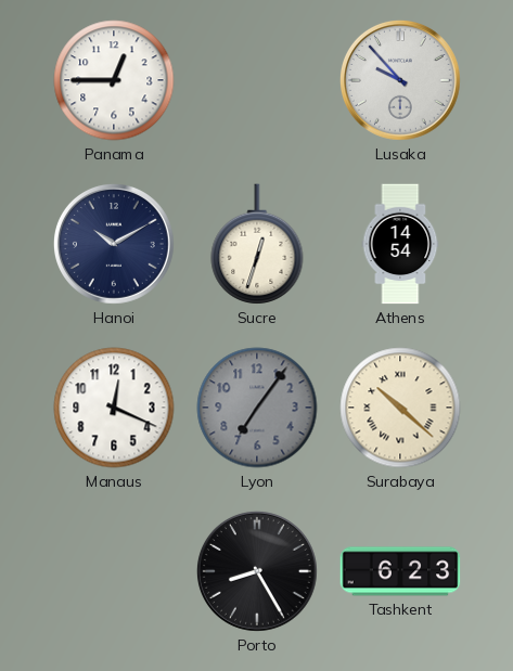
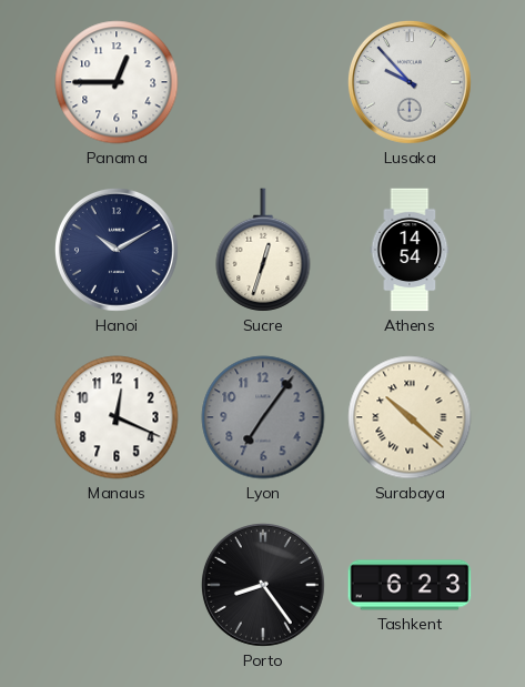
Porto: 8:25 -> 8:24 (263, 585)
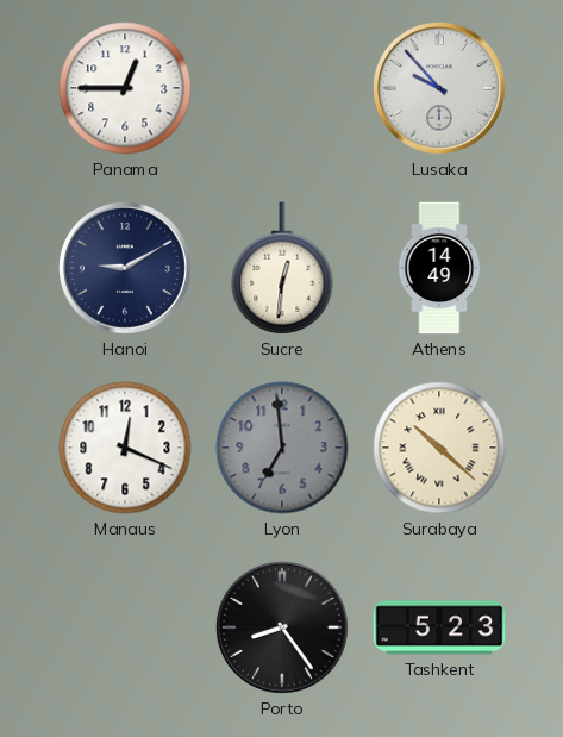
Hanoi: 10:10 -> 9:10 (125, 268)
Sucre: 12:33 -> 12:31 (282, 268)
Athens: 14:54 -> 14:49 (439, 268)
Lyon: 7:06 -> 6:59 (282, 448)
Tashkent: 6:23 -> 5:23 (439, 627)
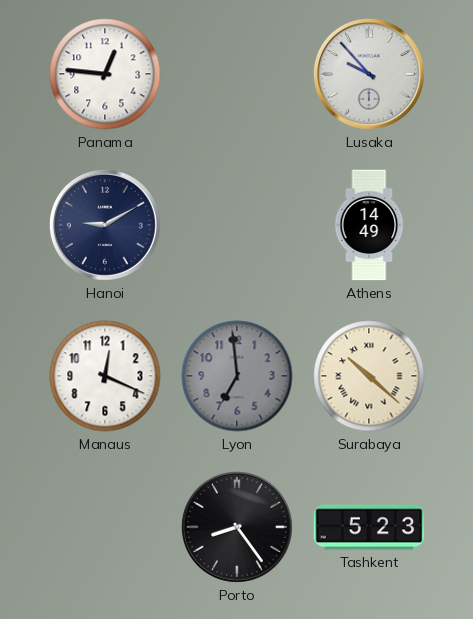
Panama: 12:45 -> 12:46 (105, 74)
Sucre: 12:31 -> none (282, 268)
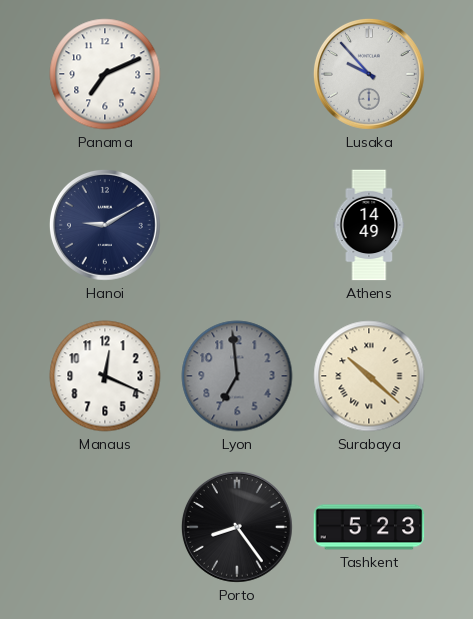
Panama: 12:46 -> 7:11 (105, 74)
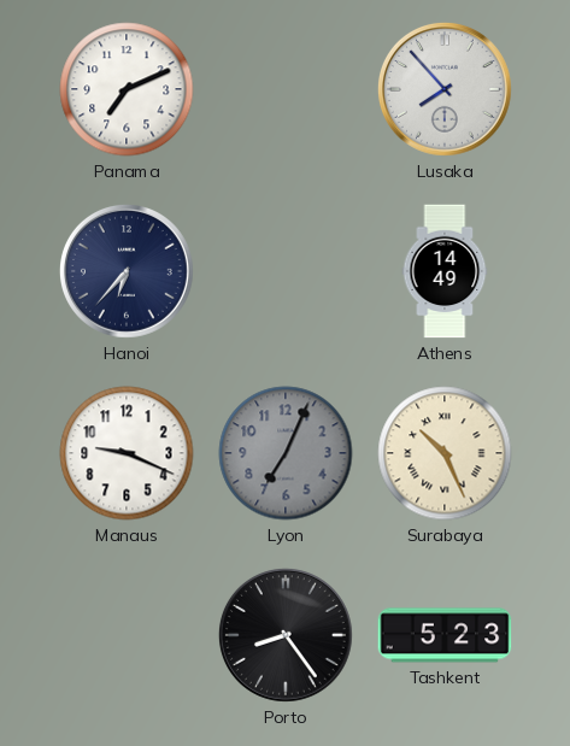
Lusaka: 9:53 -> 7:53 (445, 89)
Hanoi: 9:10 -> 6:37 (127, 271)
Manaus: 12:19 -> 9:19 (127, 453)
Lyon: 6:59 -> 7:04 (286, 453)
Surabaya: 10:22 -> 10:26 (445, 453)
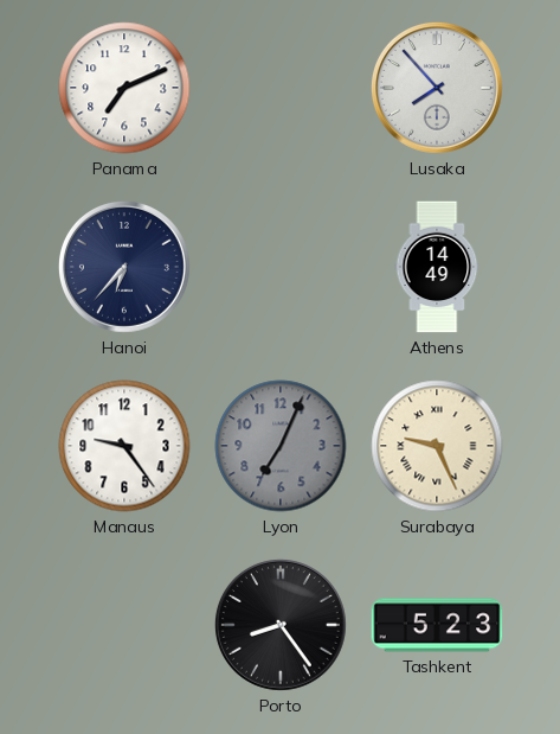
Manaus: 9:19 -> 9:24 (124, 446)
Surabaya: 10:26 -> 9:26 (437, 446)
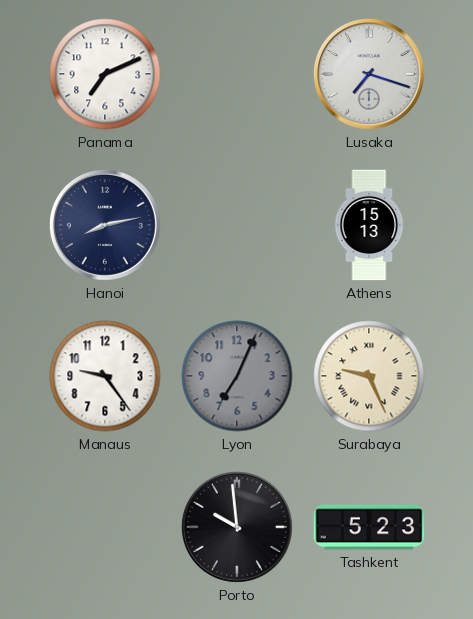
Lusaka: 7:53 -> 7:18 (369, 74)
Hanoi: 6:37 -> 8:13 (105, 225)
Athens: 14:49 -> 15:13 (369, 225)
Porto: 8:24 -> 9:59 (237, 527)
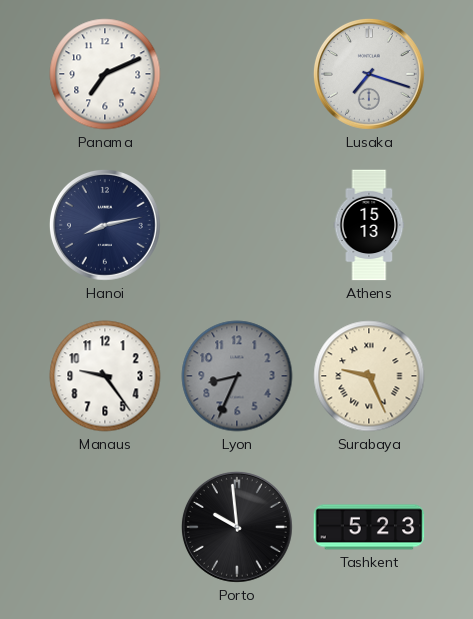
Lyon: 7:04 -> 8:34 (237, 376)
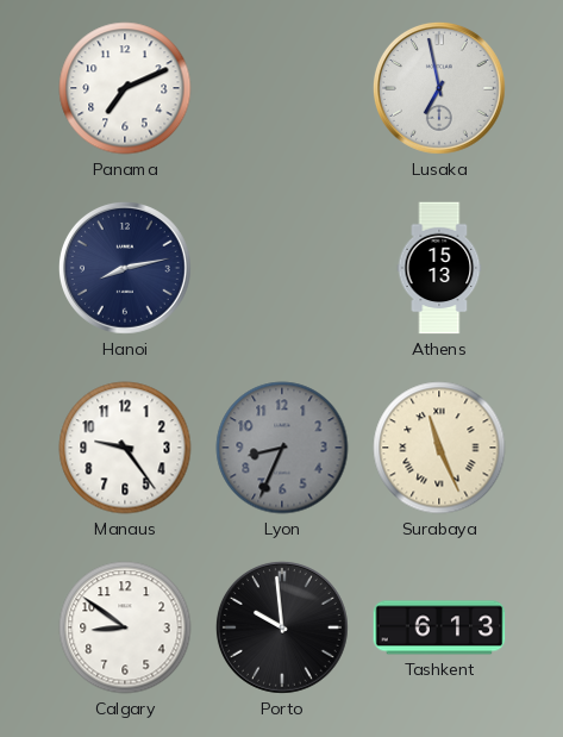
Lusaka: 7:18 -> 6:58 (439, 88)
Surabaya: 9:26 -> 11:26 (439, 448)
Calgary: none -> 8:51 (125, 627)
Tashkent: 5:23 -> 6:13 (439, 627)
